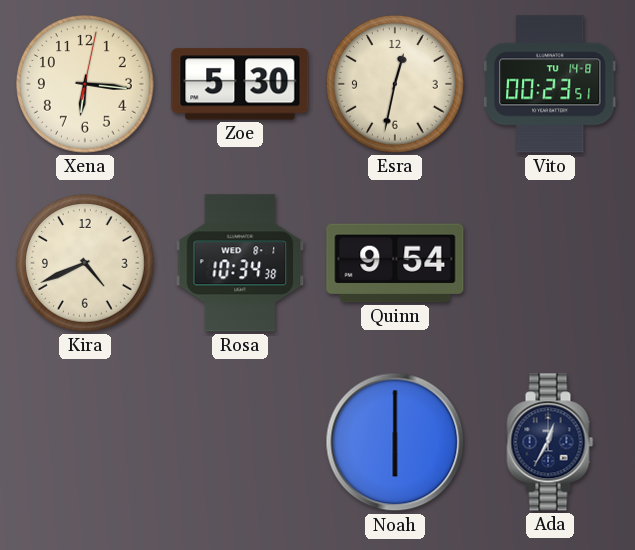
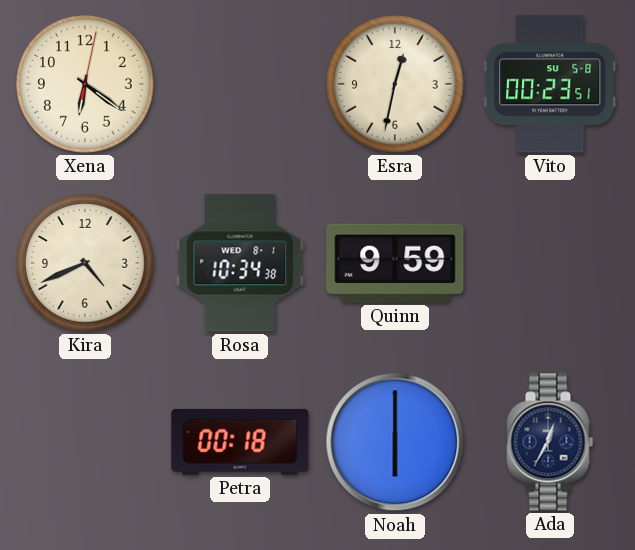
Xena: 6:16 -> 6:21 (86, 85)
Zoe: 5:30 -> none (240, 84)
Vito date: TU 14-8 -> SU 5-8 (550, 84)
Quinn: 9:54 -> 9:59 (395, 263)
Petra: none -> 00:18 (240, 442)
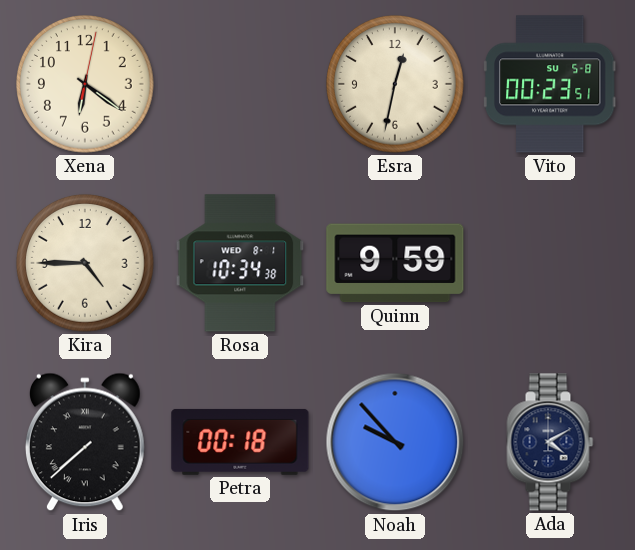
Kira: 4:41 -> 4:45 (86, 264)
Iris: none -> 7:38 (85, 442)
Noah: 6:00 -> 9:53 (395, 442)
Ada: 12:35 -> 4:10 (550, 442)
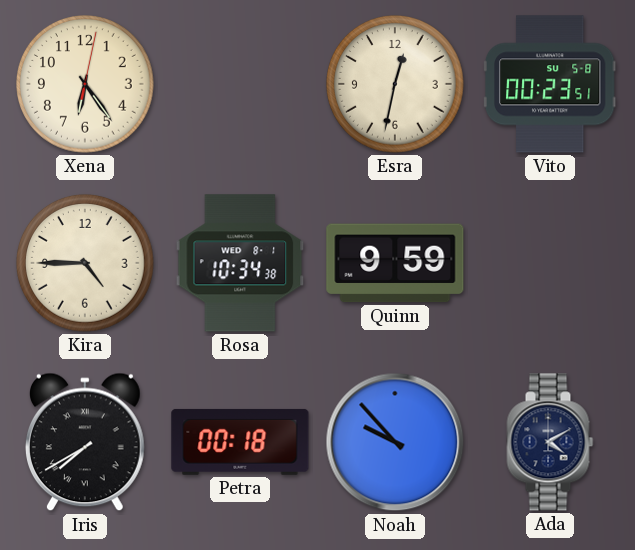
Xena: 6:21 -> 6:24 (86, 85)
Iris: 7:38 -> 7:40 (85, 442)
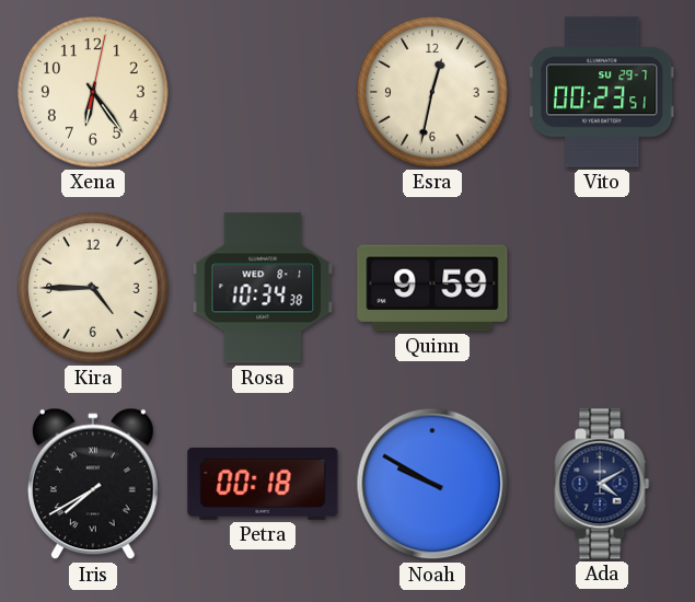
Vito date: SU 5-8 -> SU 29-7 (602, 92)
Noah: 9:53 -> 9:50 (432, 484)
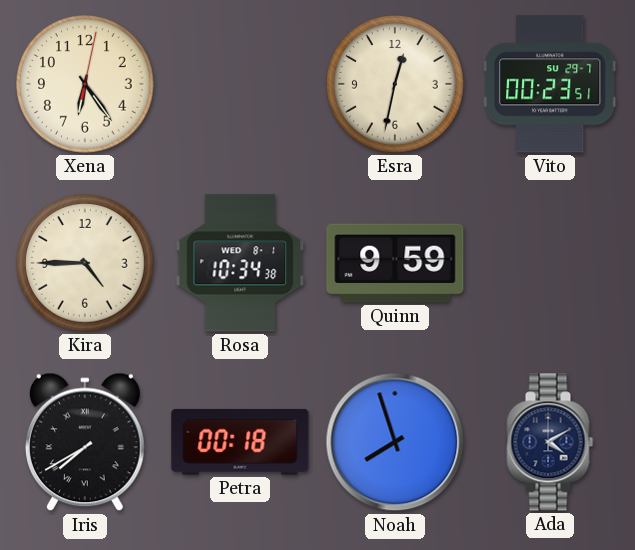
Noah: 9:50 -> 7:57 (395, 442)
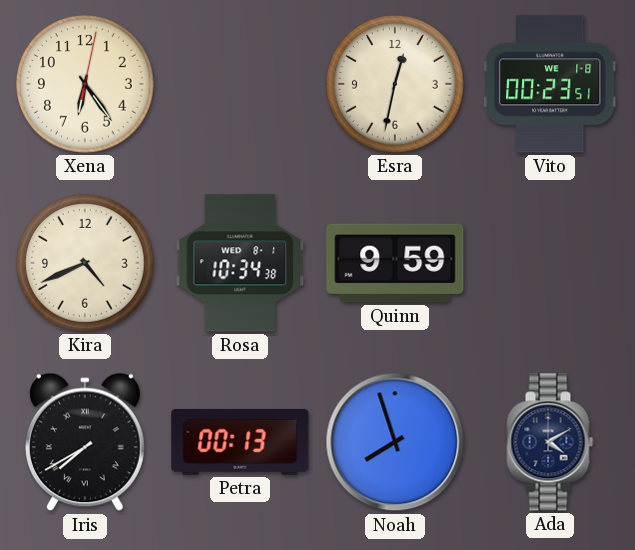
Vito date: SU 29-7 -> WE 1-8 (550, 84)
Kira: 4:45 -> 4:41 (86, 264)
Petra: 00:18 -> 00:13 (240, 442)
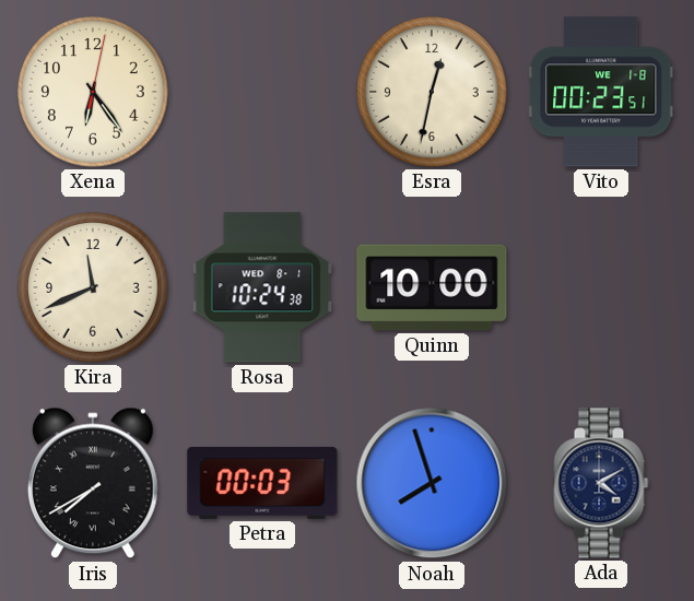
Kira: 4:41 -> 11:41 (94, 288)
Rosa: 10:34 -> 10:24 (262, 287)
Quinn: 9:59 -> 10:00 (432, 287)
Petra: 00:13 -> 00:03 (262, 483)
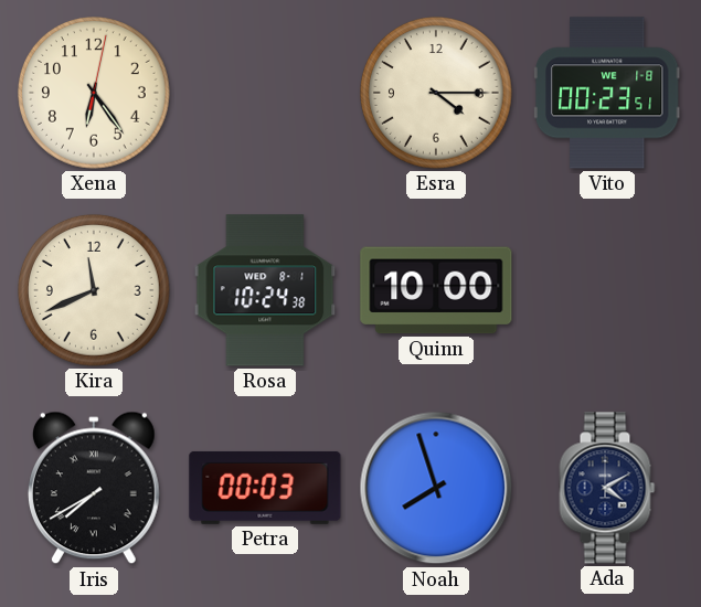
Esra: 12:32 -> 4:15 (437, 94)
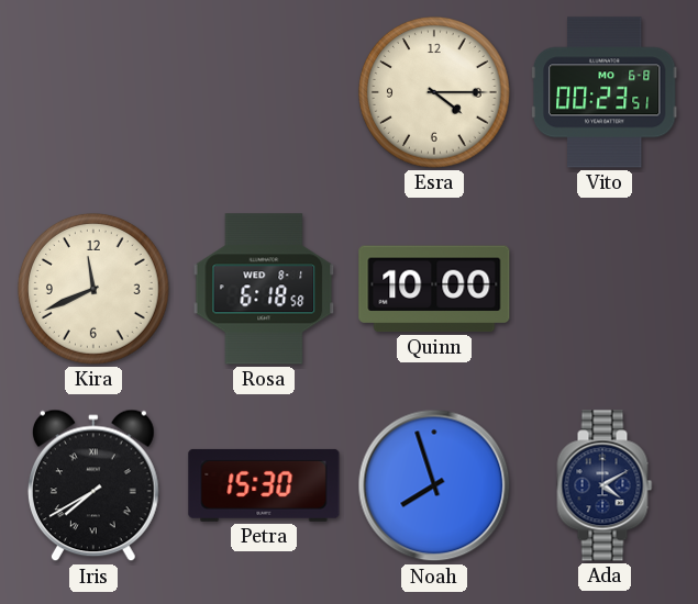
Xena: 6:24 -> none (95, 94)
Vito date: WE 1-8 -> MO 6-8 (605, 92)
Rosa: 10:24 -> 6:18 (264, 289)
Petra: 00:03 -> 15:30 (264, 485)
